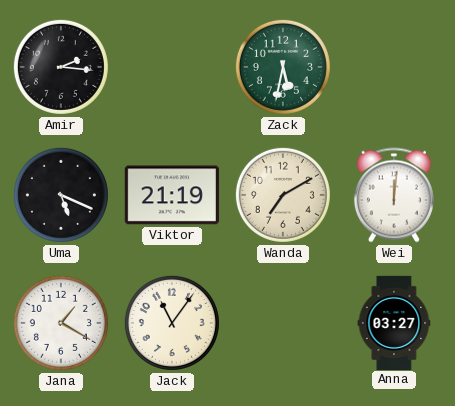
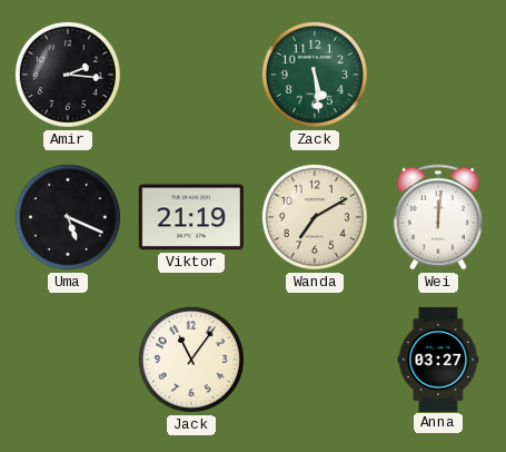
Zack: 5:32 -> 5:29 (315, 75)
Jana: 1:20 -> none (61, 323)
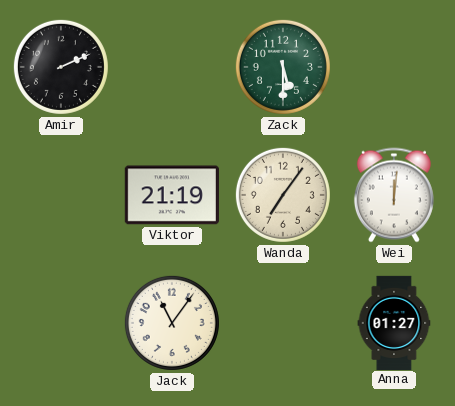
Amir: 2:16 -> 2:11 (61, 67)
Zack: 5:29 -> 5:30 (283, 67)
Uma: 5:19 -> none (68, 217)
Wanda: 7:10 -> 7:06 (283, 195)
Anna: 03:27 -> 01:27 (394, 322)
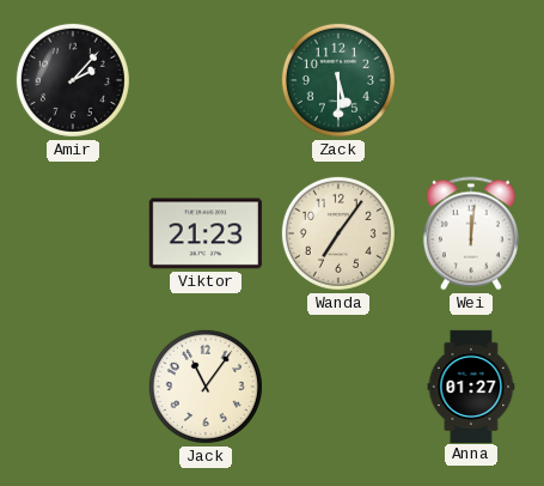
Amir: 2:11 -> 2:07 (73, 80)
Viktor: 21:19 -> 21:23 (206, 233)
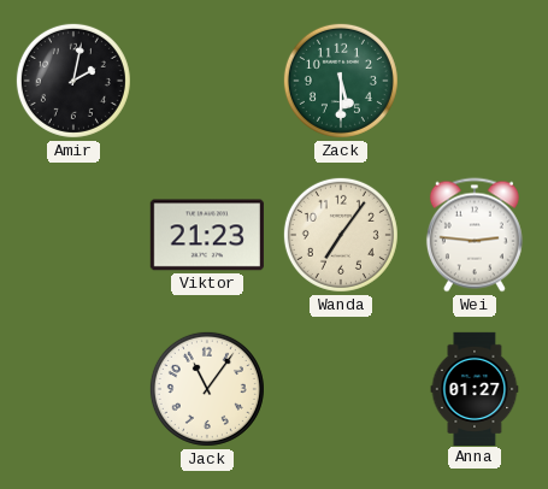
Amir: 2:07 -> 2:02 (73, 81)
Wei: 12:01 -> 2:46 (475, 235)
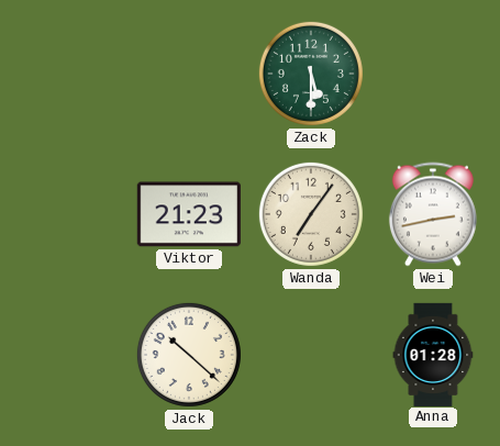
Amir: 2:02 -> none (73, 81)
Wei: 2:46 -> 2:43 (433, 214)
Jack: 11:06 -> 10:22 (189, 355)
Anna: 01:27 -> 01:28 (433, 354)
